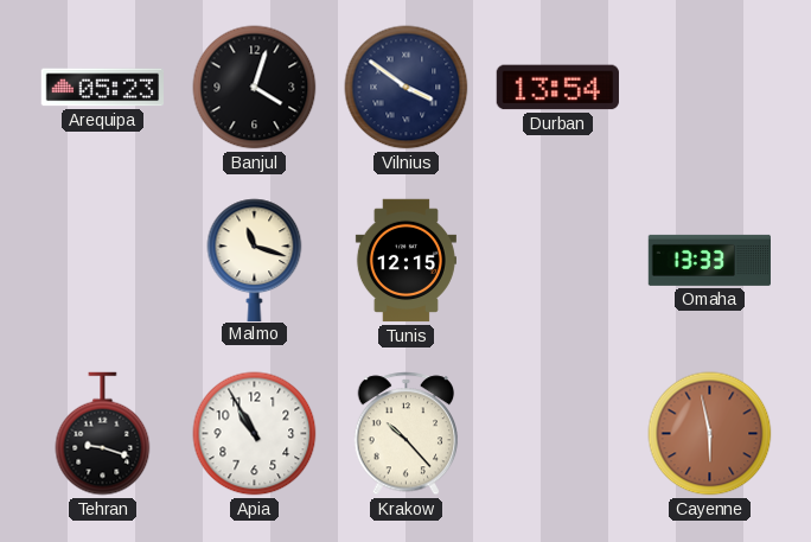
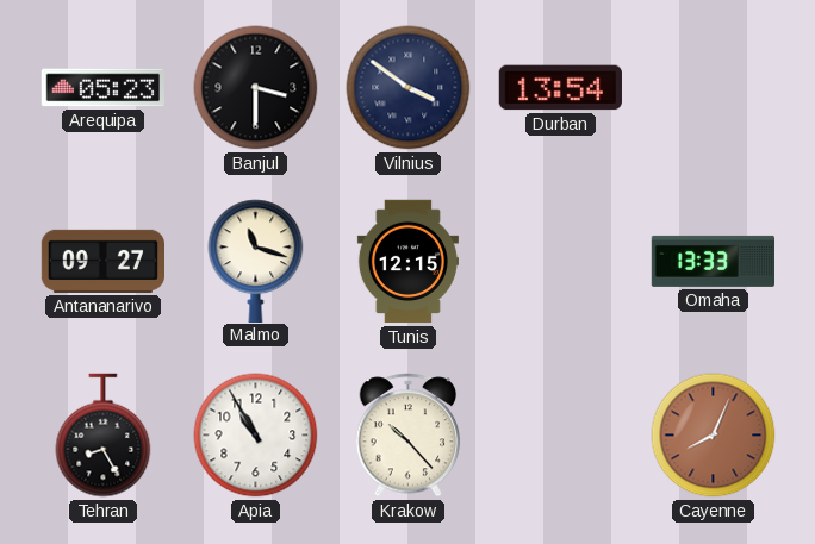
Banjul: 4:03 -> 3:30 (256, 88)
Antananarivo: none -> 09:27 (102, 261)
Tehran: 9:18 -> 8:25 (104, 436)
Cayenne: 5:58 -> 8:04 (714, 436)
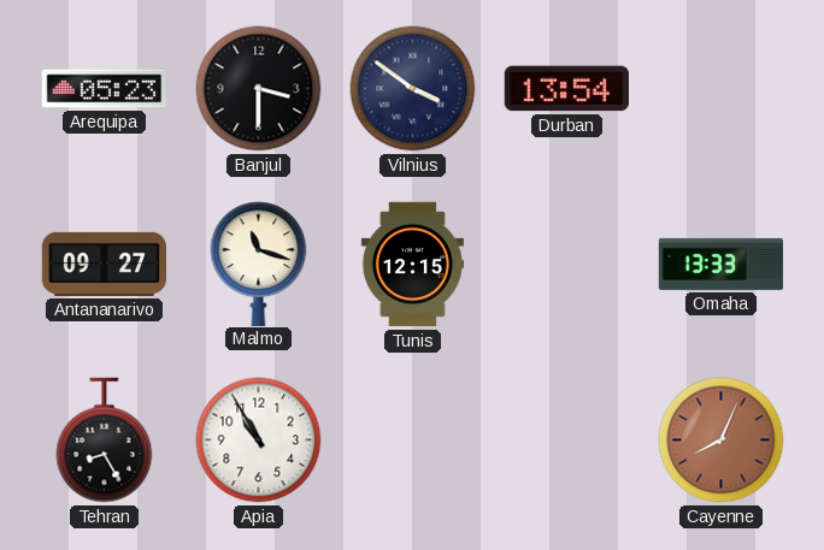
Krakow: 10:23 -> none (409, 436)
